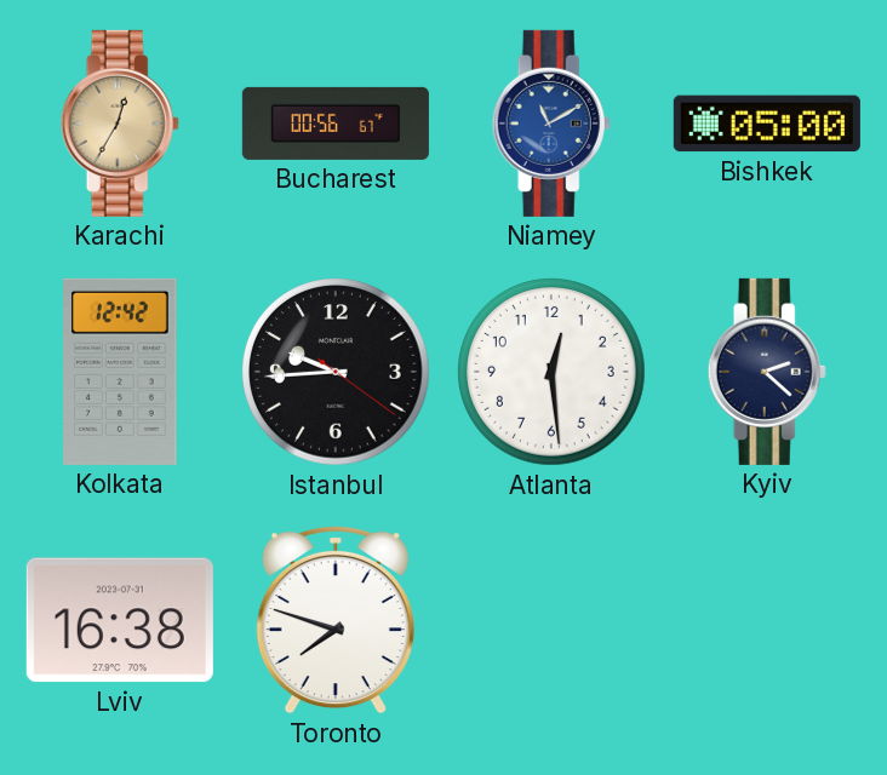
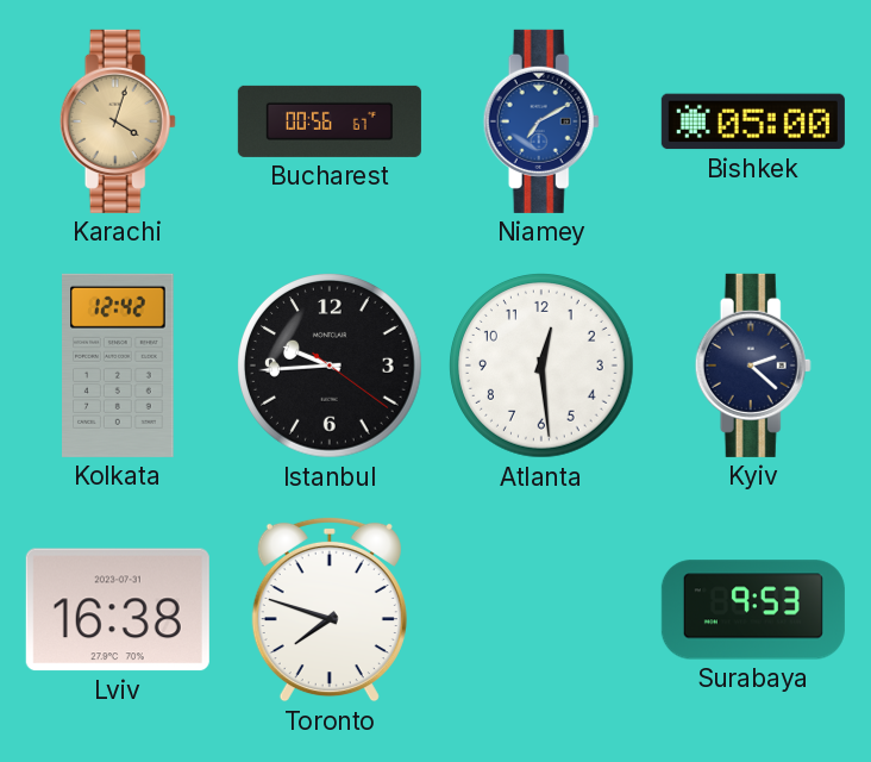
Karachi: 12:35 -> 4:03 (118, 121)
Niamey: 11:10 -> 7:10 (541, 121)
Surabaya: none -> 9:53 (753, 610)
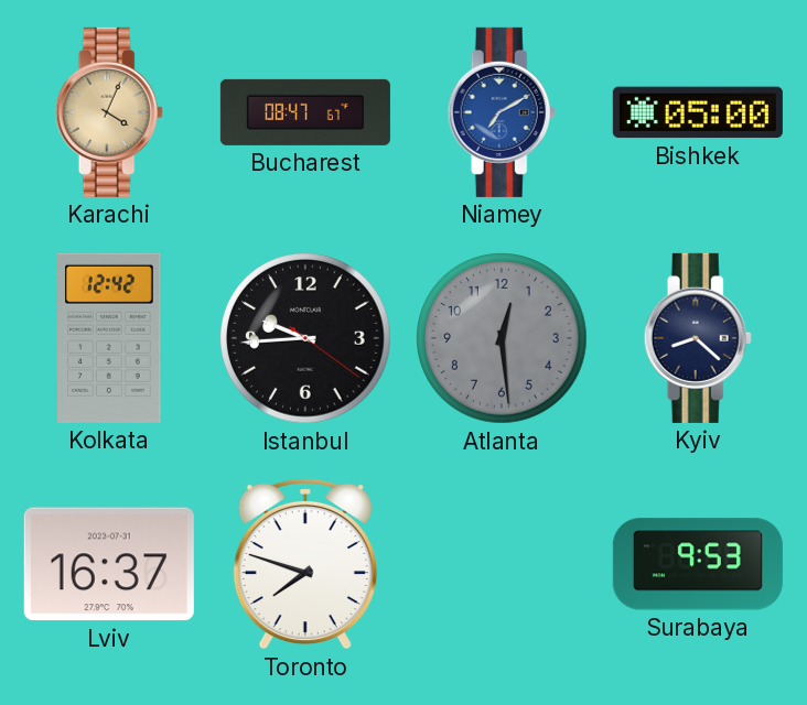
Karachi: 4:03 -> 4:04 (109, 112)
Bucharest: 00:56 -> 08:47 (305, 112)
Atlanta dial: white -> grey (503, 339)
Kyiv: 2:22 -> 8:22 (698, 338)
Lviv: 16:38 -> 16:37 (109, 564)
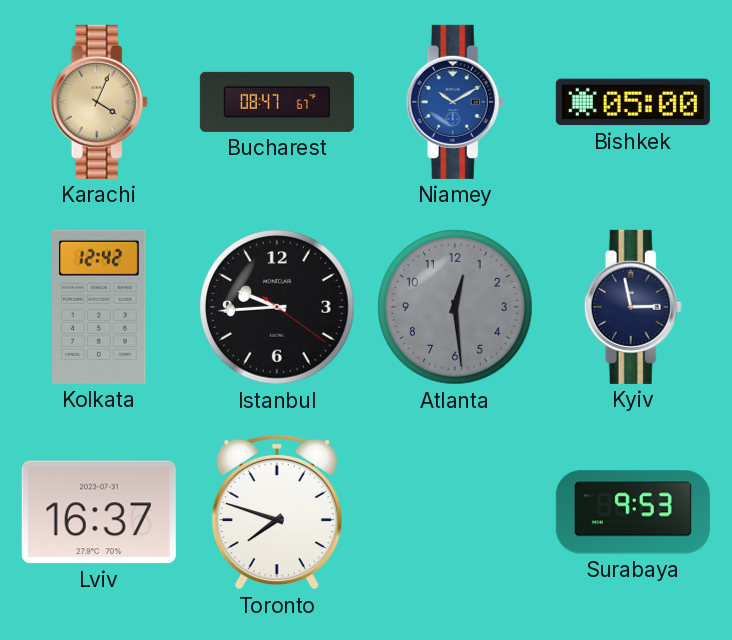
Niamey: 7:10 -> 10:10 (455, 102)
Kyiv: 8:22 -> 2:58 (633, 307)
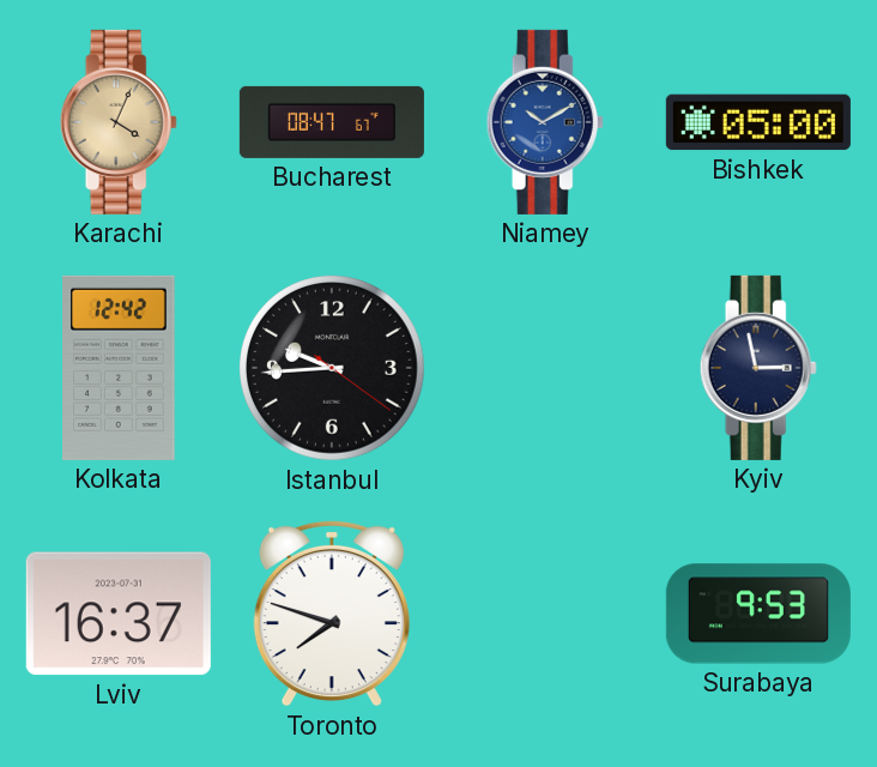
Atlanta: 12:29 -> none (456, 308)
